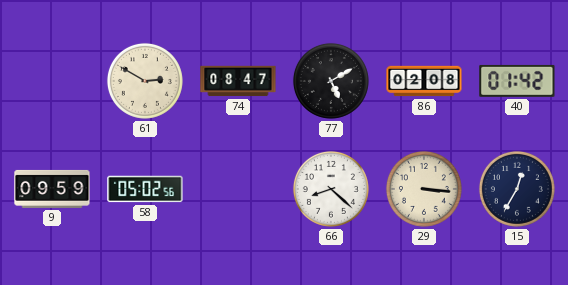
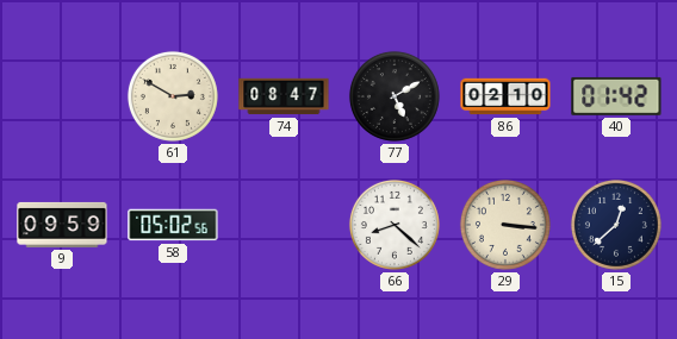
86: 02:08 -> 02:10 (505, 96)
15: 12:35 -> 12:38 (616, 225)
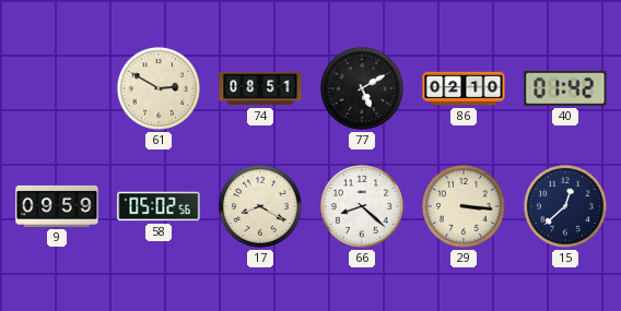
74: 08:47 -> 08:51 (260, 88)
17: none -> 8:20 (260, 206)
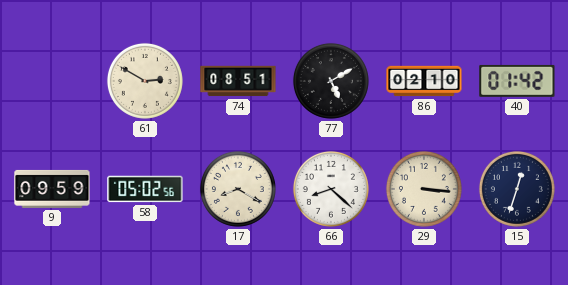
15: 12:38 -> 12:33 (517, 189)
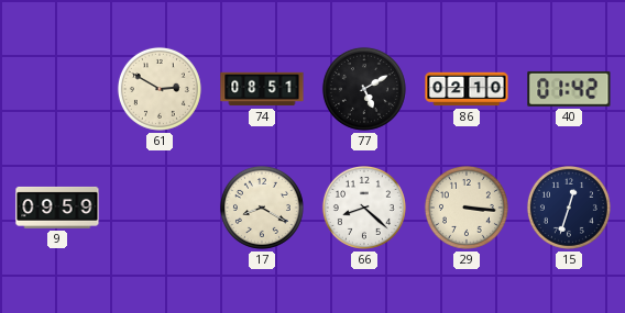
58: 05:02 -> none (145, 189)
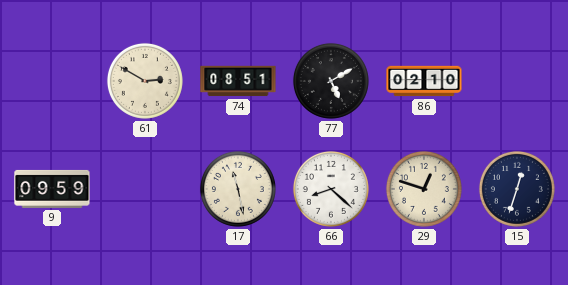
40: 01:42 -> none (569, 89)
17: 8:20 -> 11:28 (238, 189)
29: 3:16 -> 12:48 (424, 189)
